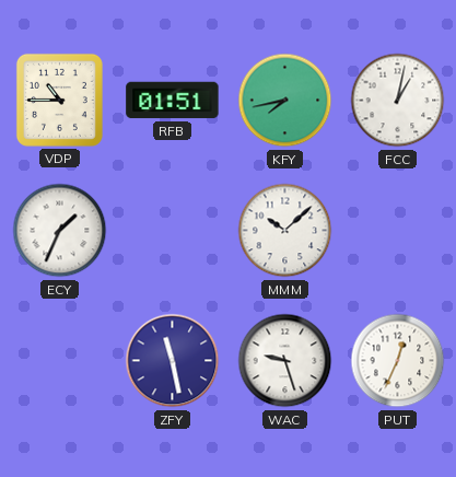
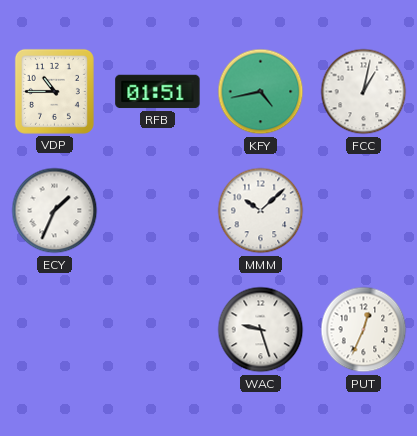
KFY: 7:43 -> 4:43 (261, 92)
ZFY: 11:28 -> none (173, 361)
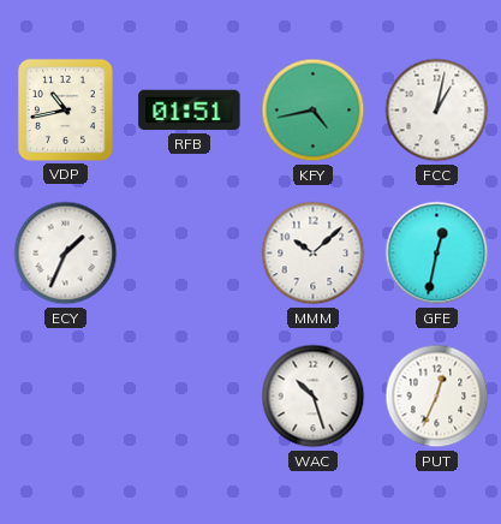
VDP: 10:45 -> 10:43 (65, 109)
GFE: none -> 12:32 (437, 254)
WAC: 9:27 -> 10:27 (314, 397)
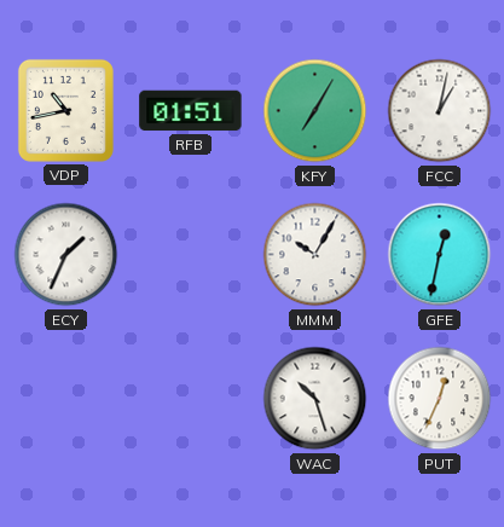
KFY: 4:43 -> 7:05 (315, 111)
MMM: 10:08 -> 10:05 (315, 255)
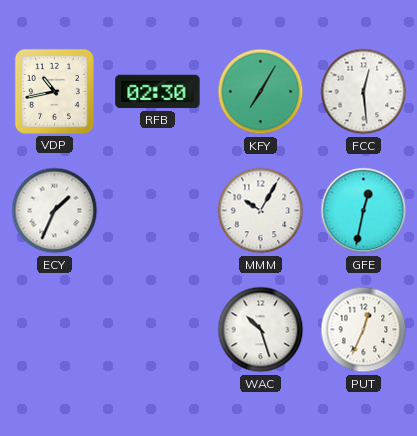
RFB: 01:51 -> 02:30 (158, 92)
FCC: 1:02 -> 12:29 (364, 92)
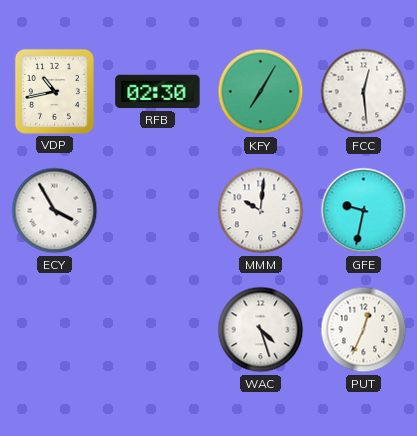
ECY: 1:34 -> 3:55 (55, 211)
MMM: 10:05 -> 10:01 (261, 211)
GFE: 12:32 -> 9:32 (364, 211)
WAC: 10:27 -> 4:27 (261, 330)
